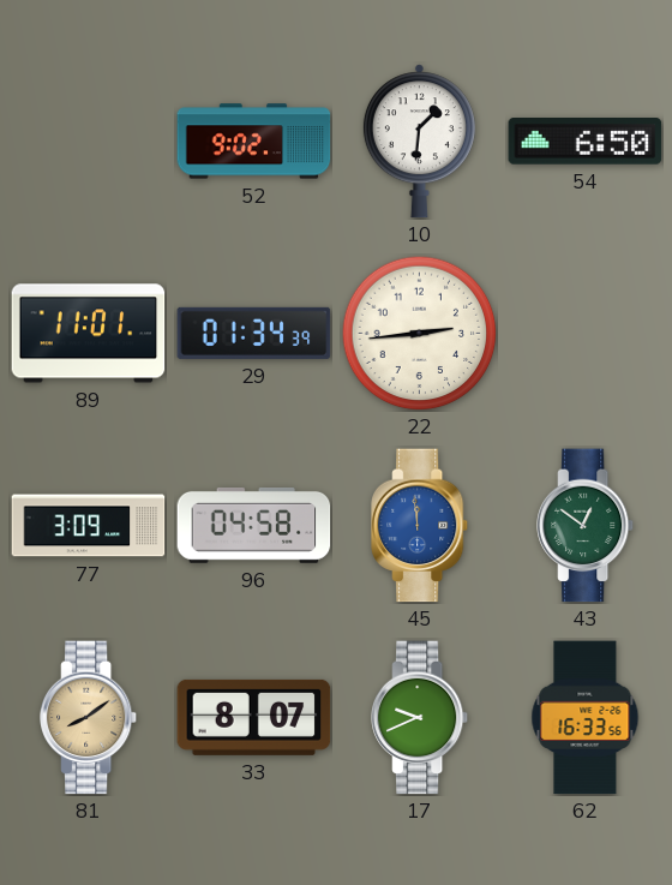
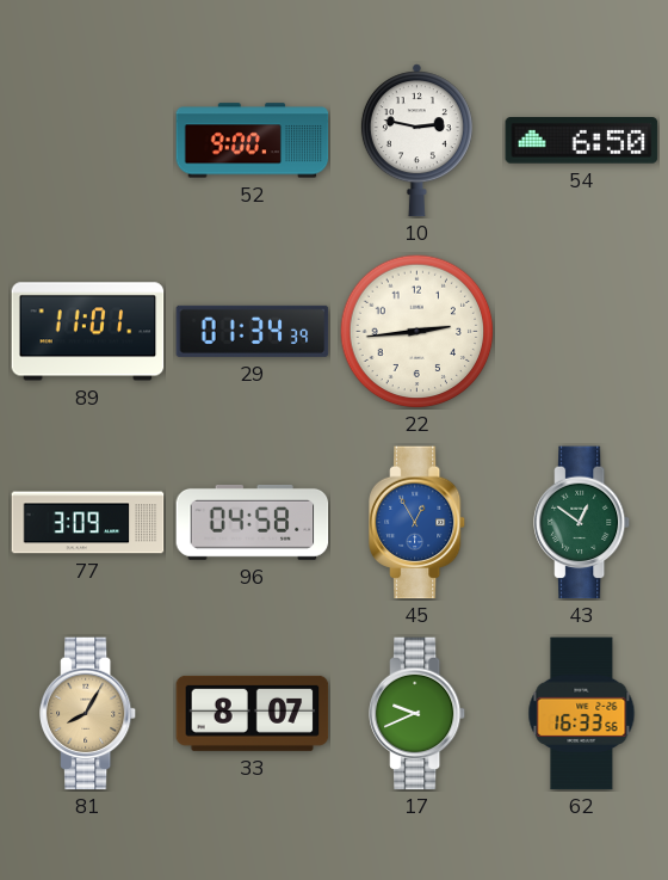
52: 9:02 -> 9:00 (253, 141)
10: 1:31 -> 2:47 (416, 141)
45: 11:59 -> 12:55 (417, 523)
81: 8:09 -> 8:05 (88, 714)
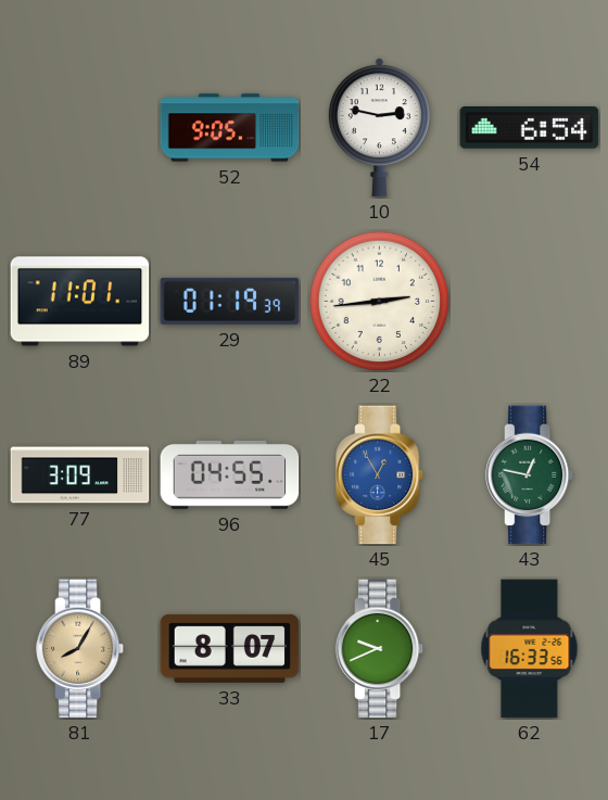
52: 9:00 -> 9:05 (230, 128)
54: 6:50 -> 6:54 (530, 128)
29: 01:34 -> 01:19 (230, 301)
96: 04:58 -> 04:55 (230, 474)
43: 12:51 -> 12:47 (530, 475)
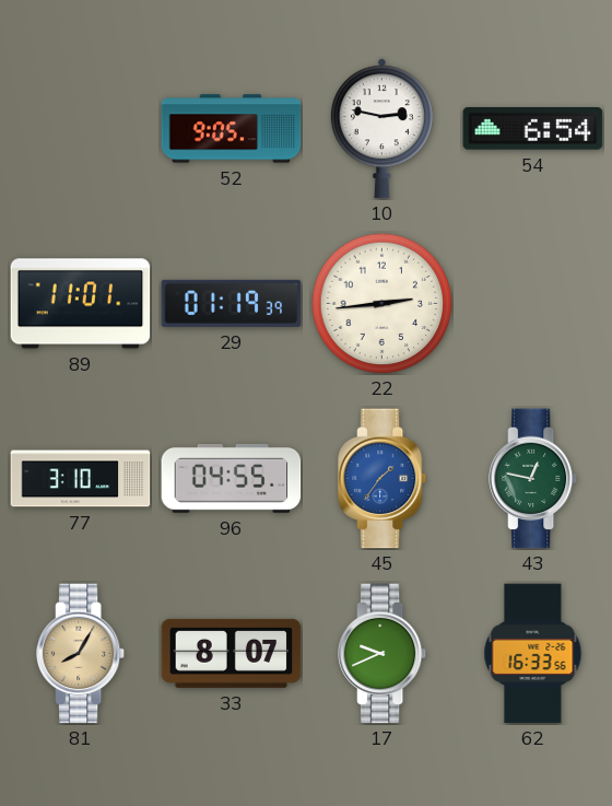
77: 3:09 -> 3:10 (81, 479)
45: 12:55 -> 1:36 (382, 479)
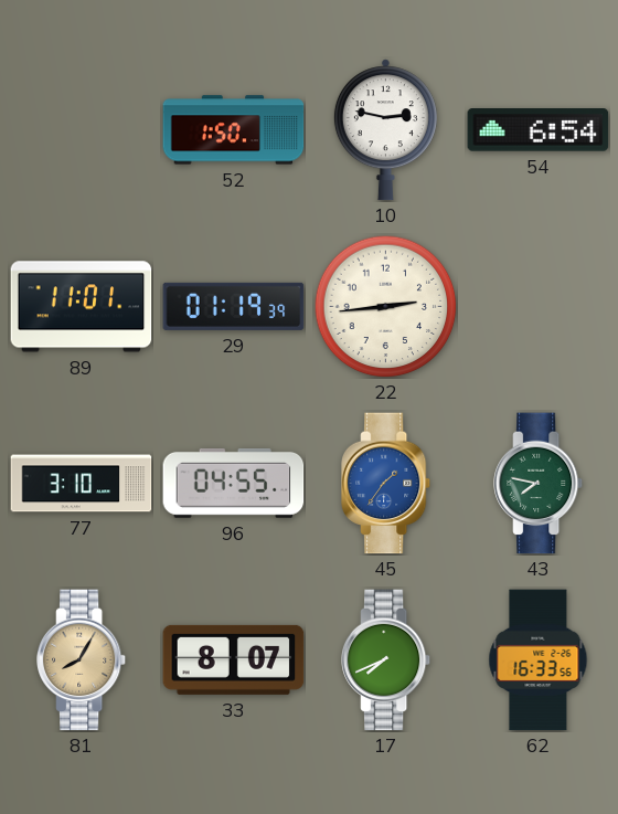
52: 9:05 -> 1:50 (234, 130)
43: 12:47 -> 7:47 (539, 484)
17: 9:41 -> 7:41 (386, 660)
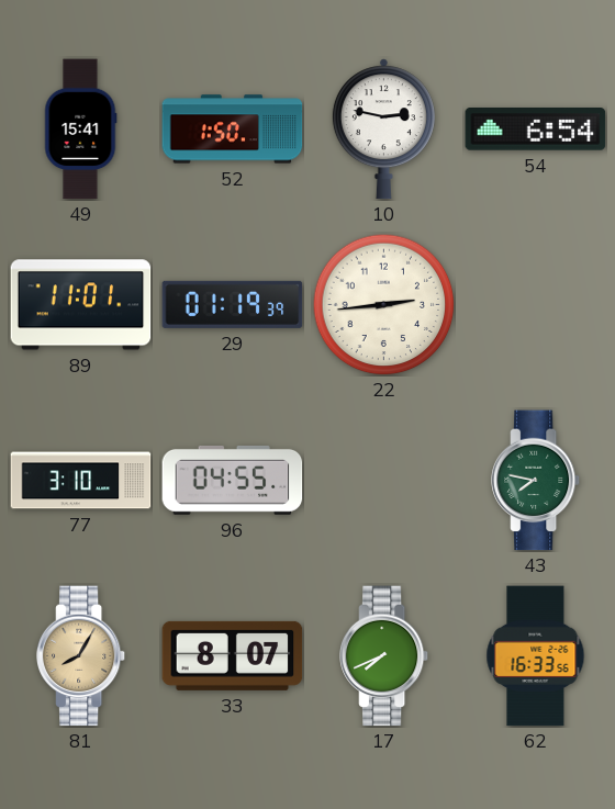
49: none -> 15:41 (80, 130)
45: 1:36 -> none (386, 484)
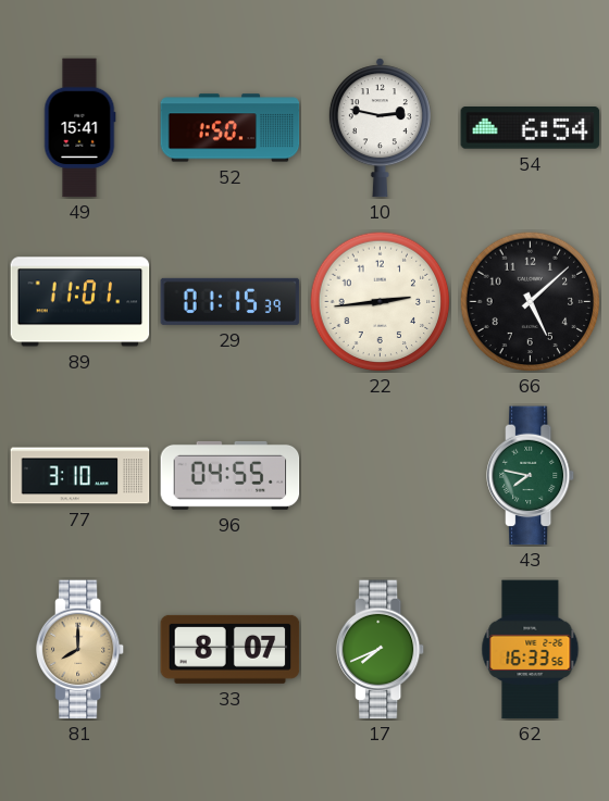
29: 01:19 -> 01:15 (231, 301)
66: none -> 5:08 (530, 301)
81: 8:05 -> 8:00 (80, 650)
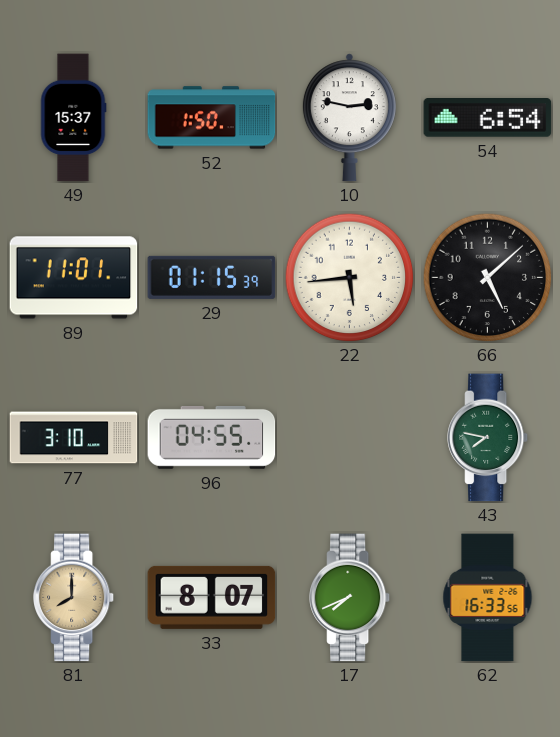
49: 15:41 -> 15:37 (73, 118)
22: 2:44 -> 5:44 (349, 277)
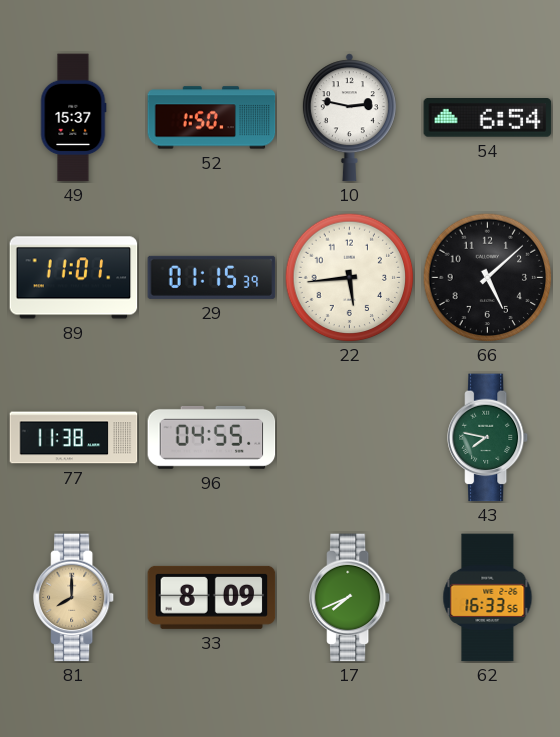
77: 3:10 -> 11:38 (74, 438)
33: 8:07 -> 8:09 (212, 597)
